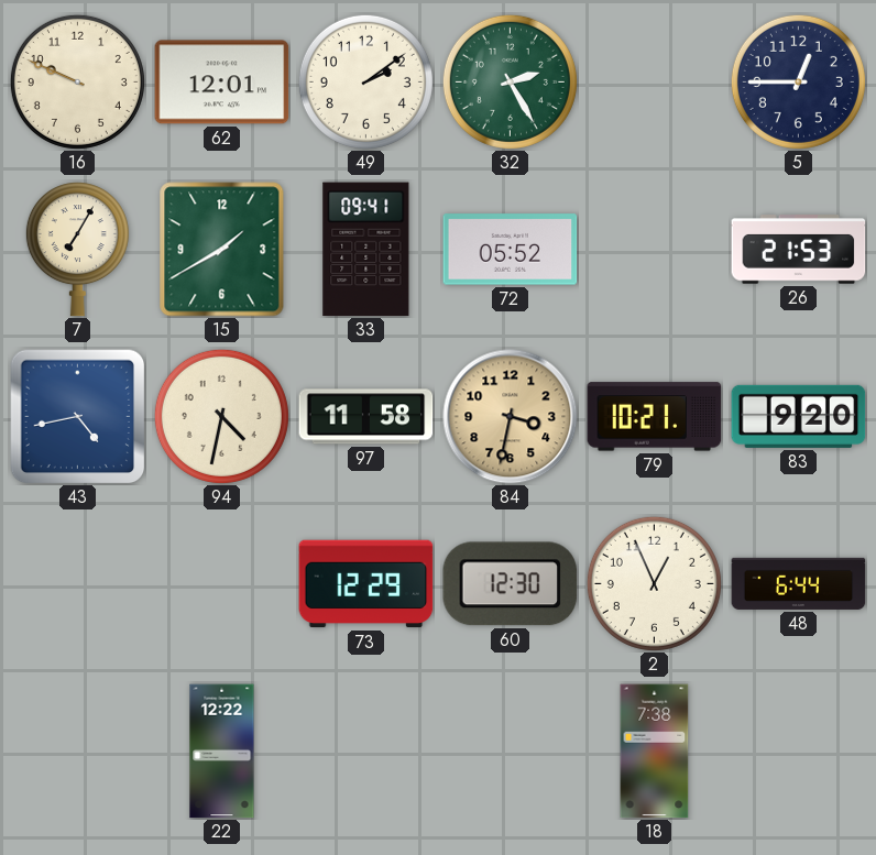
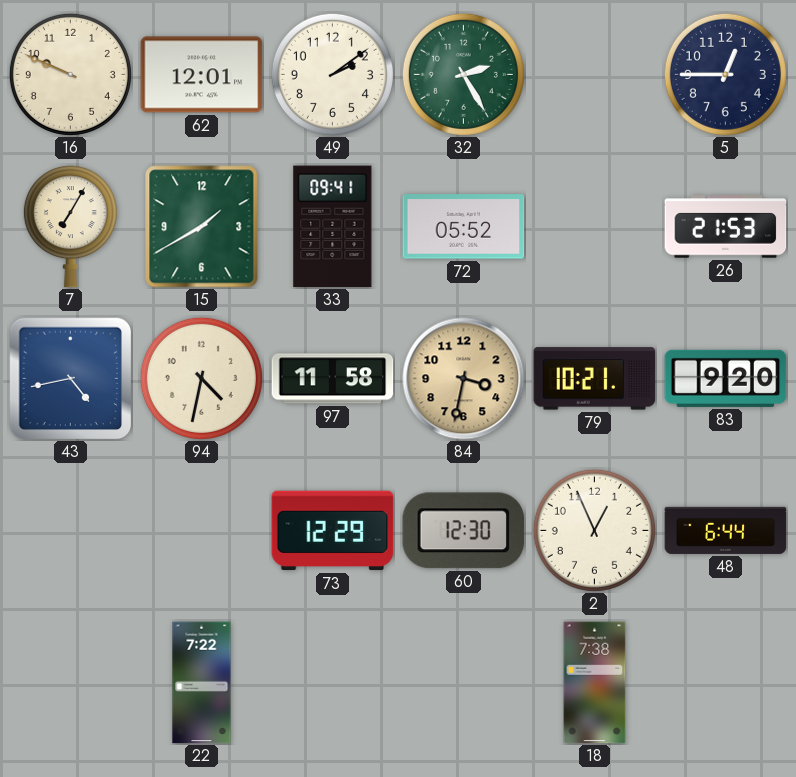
22: 12:22 -> 7:22 (202, 683)
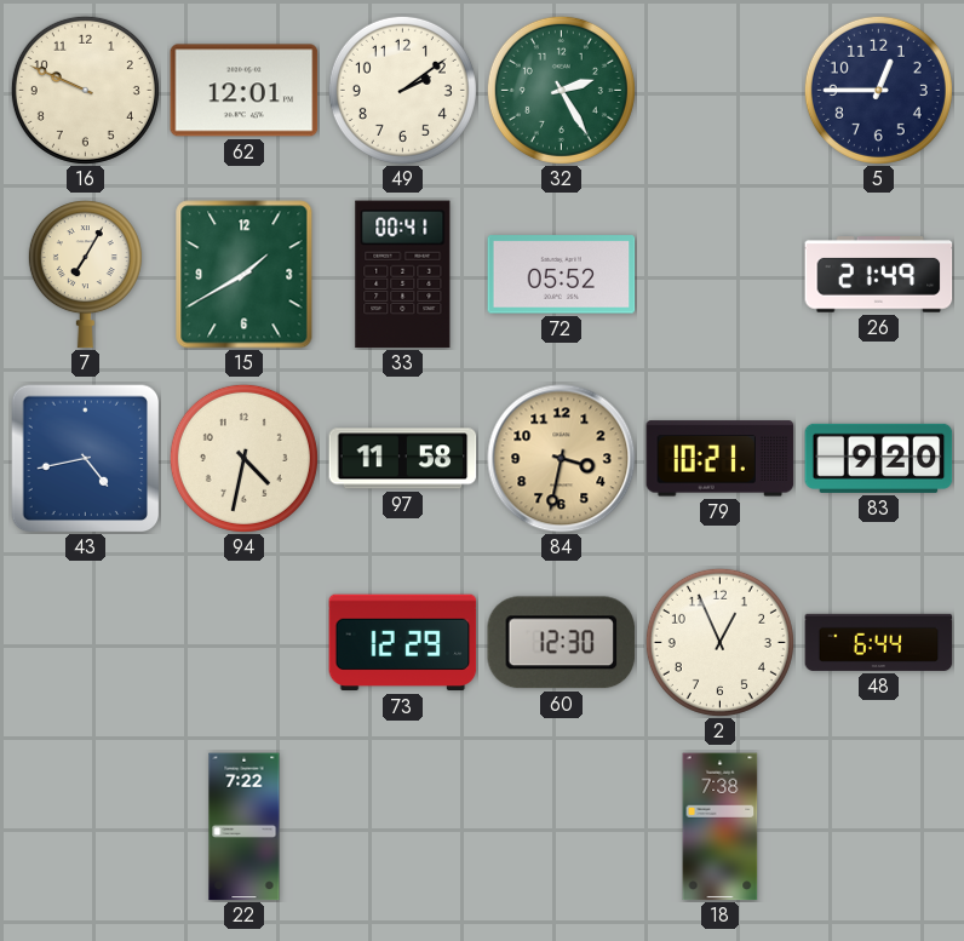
33: 09:41 -> 00:41 (403, 275)
26: 21:53 -> 21:49 (879, 275)
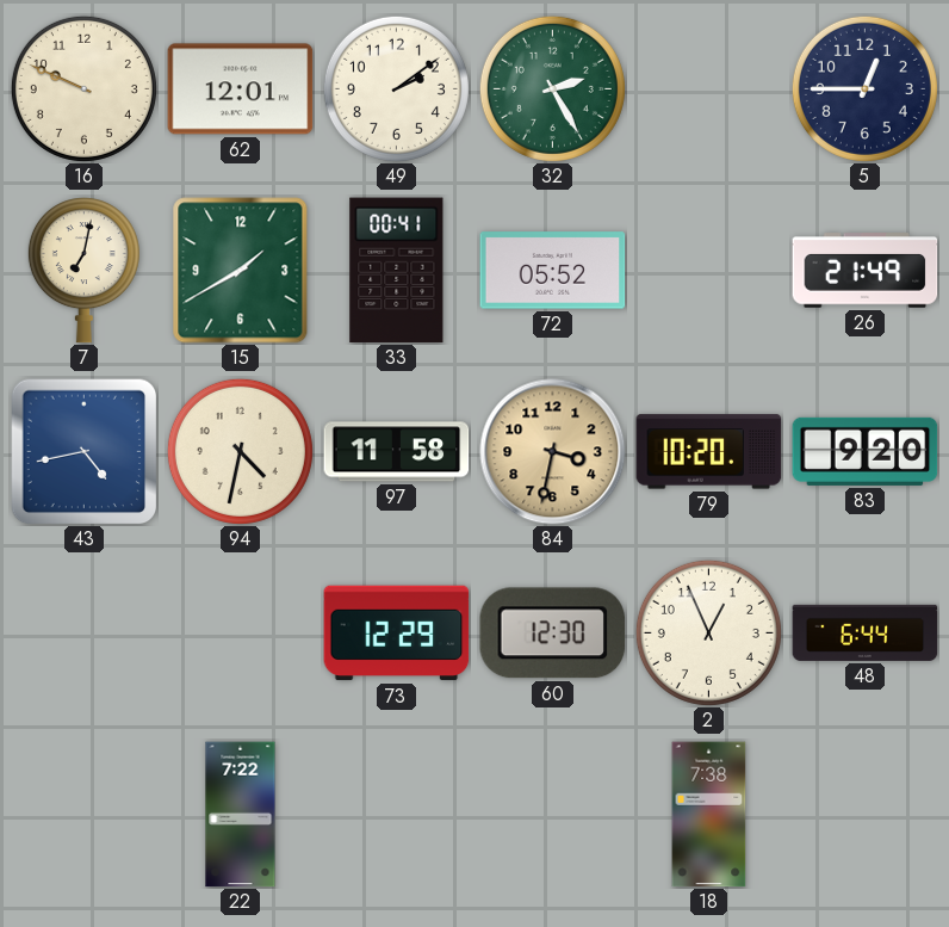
7: 7:05 -> 7:02 (83, 271)
79: 10:21 -> 10:20 (709, 452)
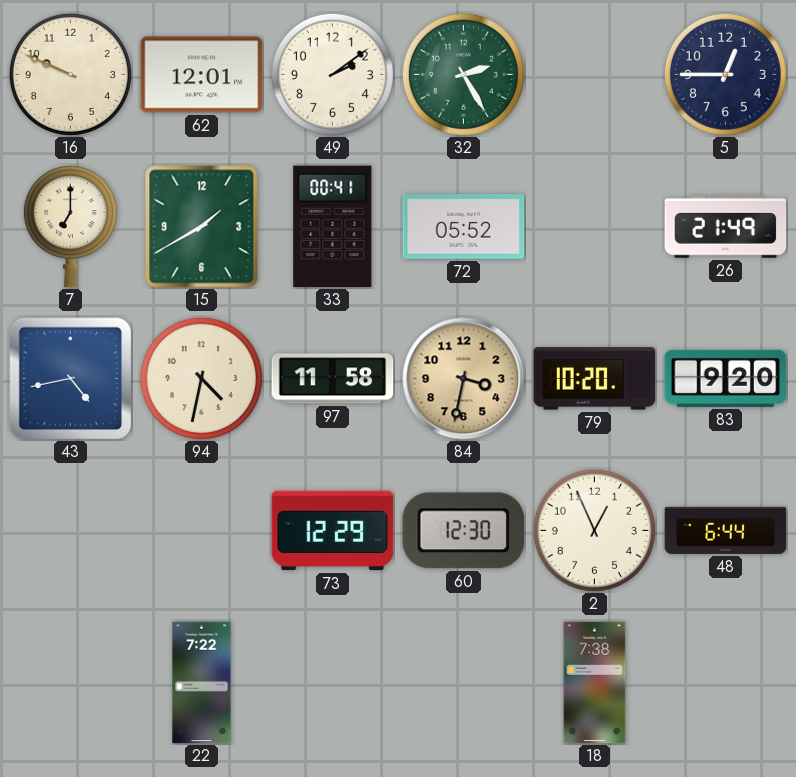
7: 7:02 -> 7:00 (70, 227)
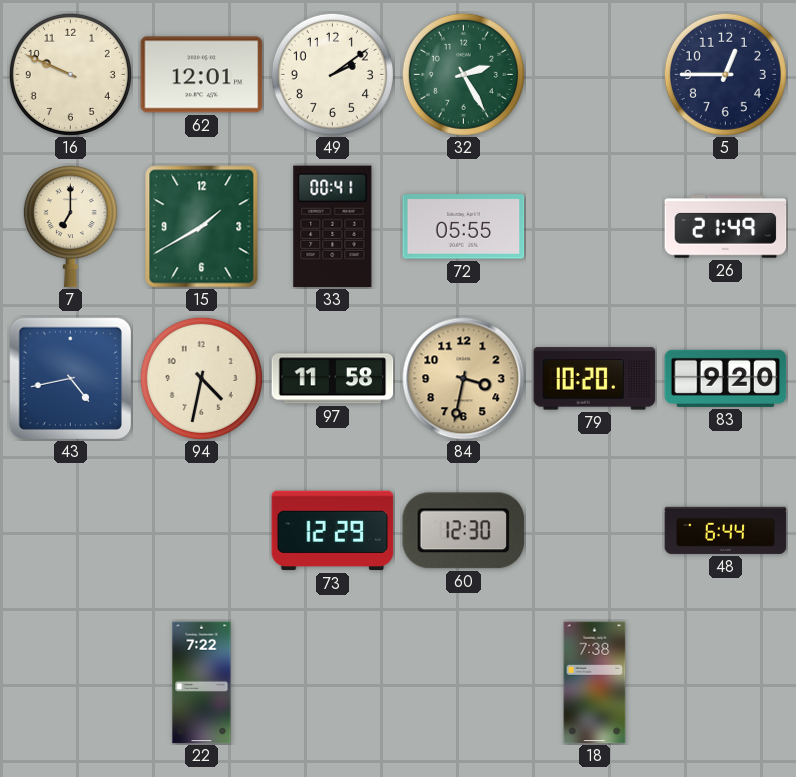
72: 05:52 -> 05:55 (464, 227)
2: 12:56 -> none (594, 530)
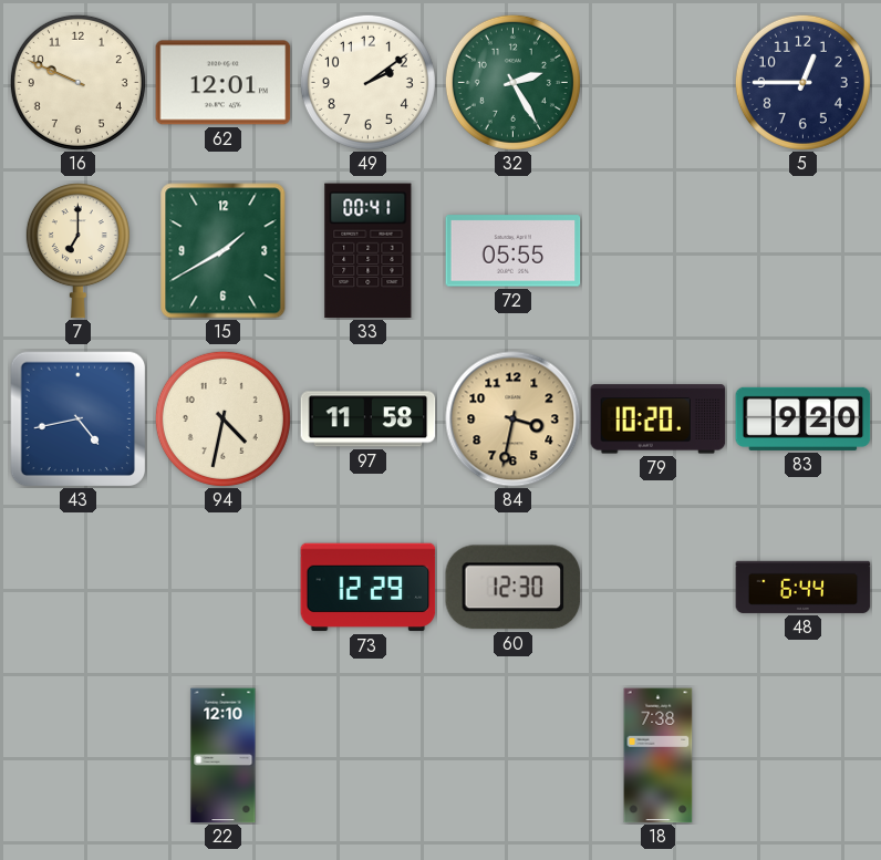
26: 21:49 -> none (726, 227)
22: 7:22 -> 12:10 (224, 756)
